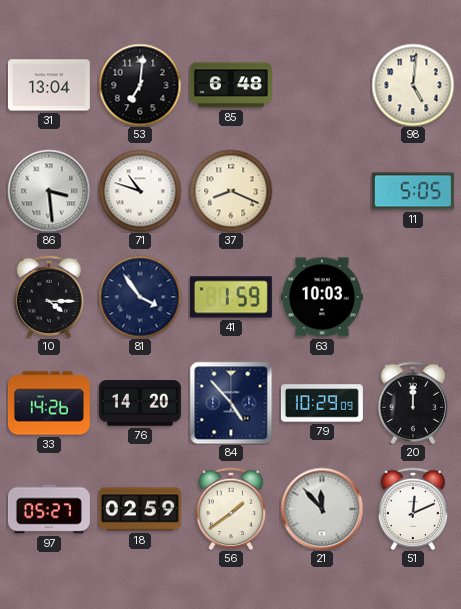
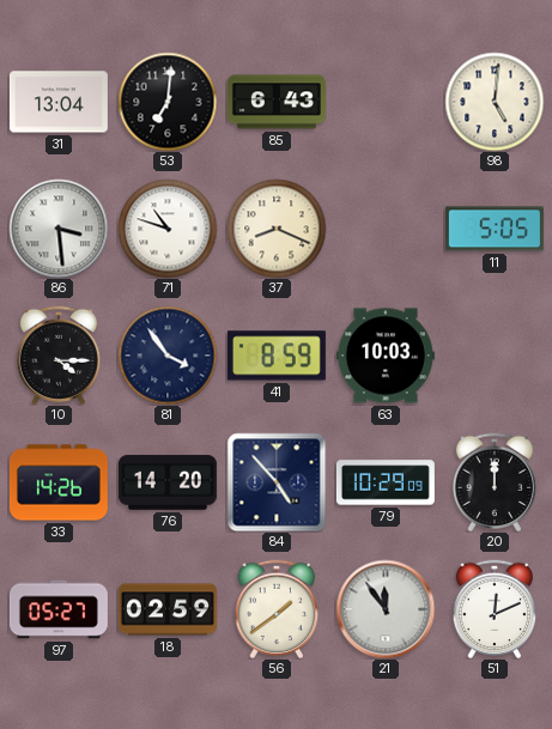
85: 6:48 -> 6:43 (277, 102)
41: 1:59 -> 8:59 (277, 356)
21: 11:53 -> 11:54 (386, 609)
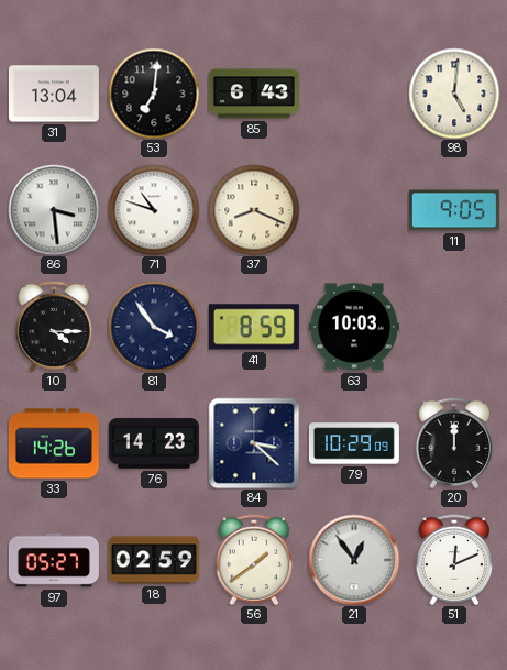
11: 5:05 -> 9:05 (454, 210)
76: 14:20 -> 14:23 (154, 443)
84: 4:53 -> 3:22 (254, 443)
21: 11:54 -> 12:54 (354, 560)
